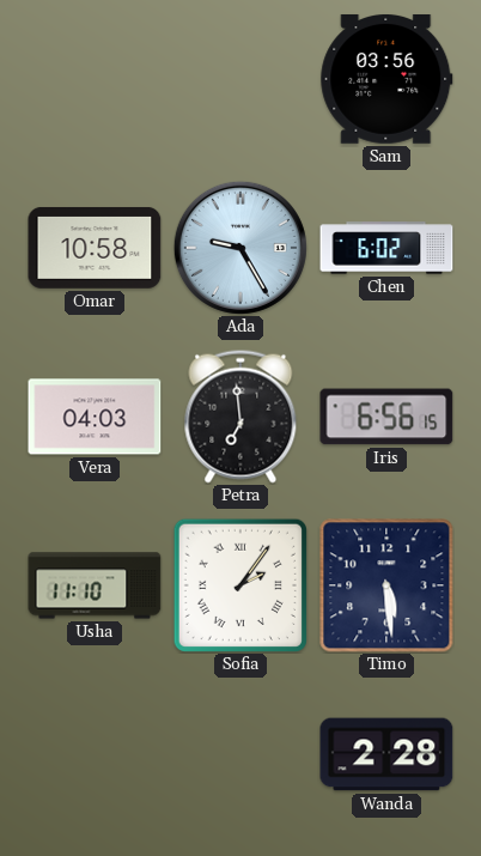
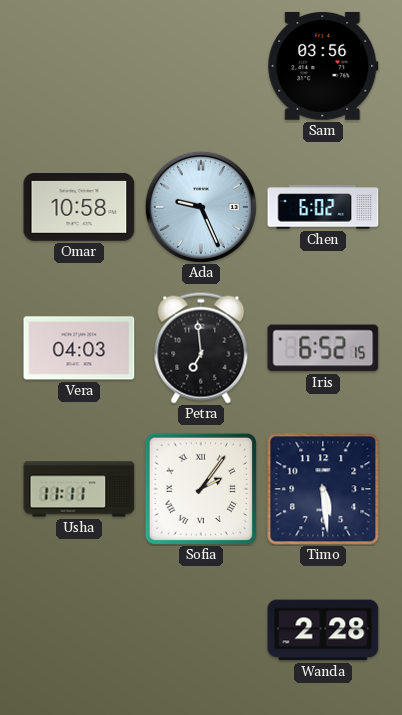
Ada: 9:25 -> 9:26 (201, 207)
Iris: 6:56 -> 6:52 (323, 348)
Usha: 11:10 -> 11:11 (79, 489)
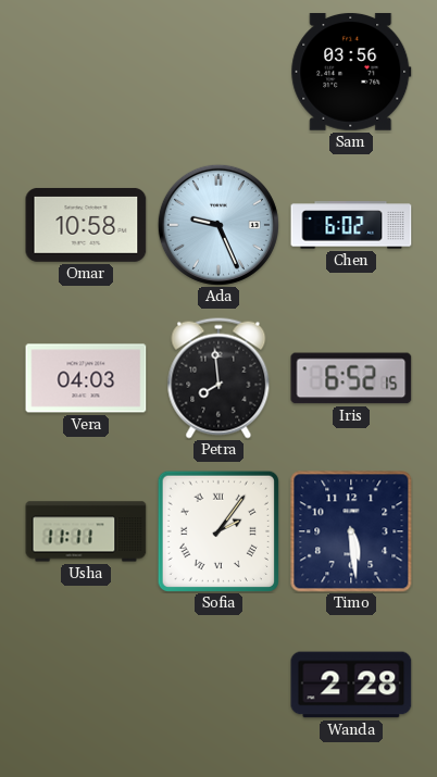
Petra: 6:59 -> 7:59 (218, 378)
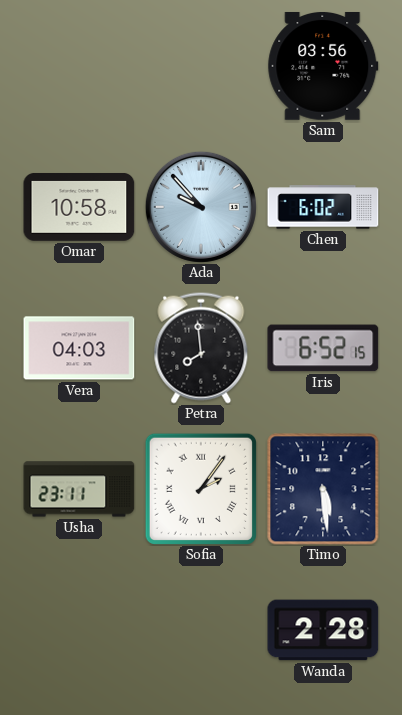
Ada: 9:26 -> 9:53 (201, 207)
Usha: 11:11 -> 23:11 (79, 489)
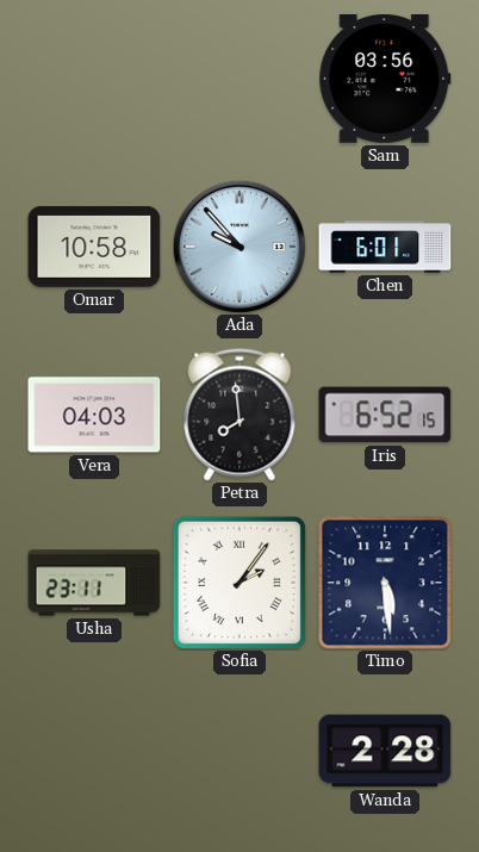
Chen: 6:02 -> 6:01 (385, 247)
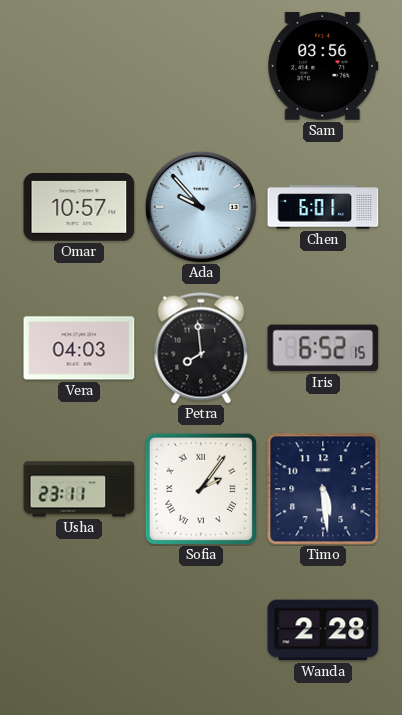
Omar: 10:58 -> 10:57 (79, 207)
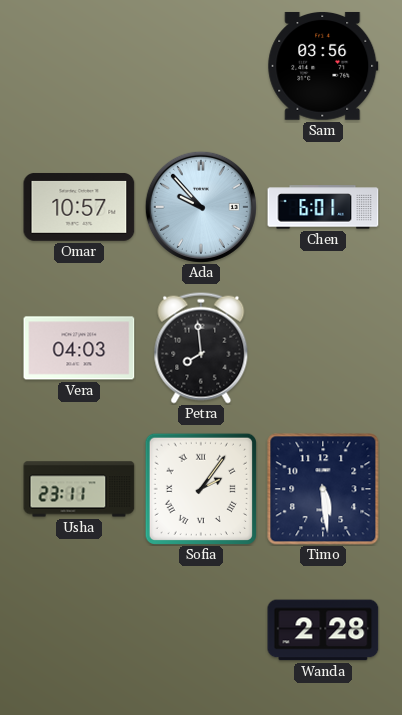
Iris: 6:52 -> none (323, 348)
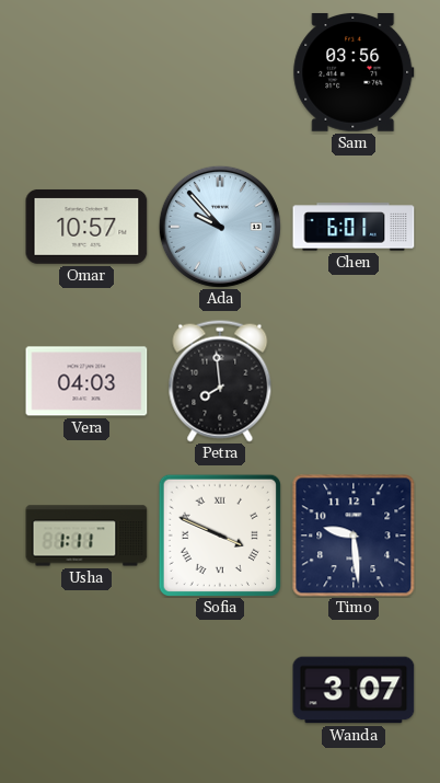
Usha: 23:11 -> 1:11 (86, 536)
Sofia: 2:06 -> 3:49 (220, 536)
Timo: 5:29 -> 9:29 (354, 536)
Wanda: 2:28 -> 3:07 (354, 690)
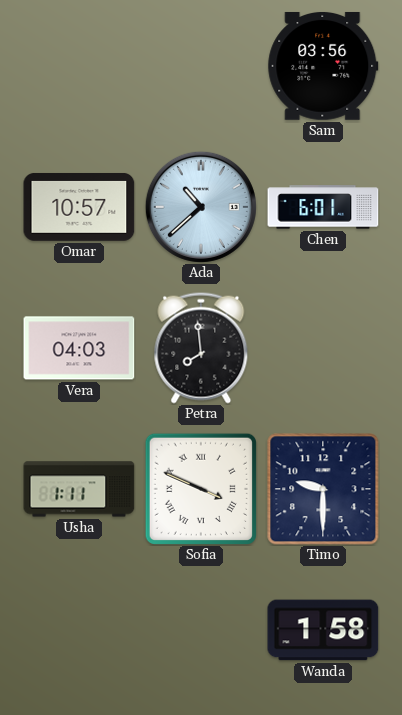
Ada: 9:53 -> 10:38 (201, 207)
Timo: 9:29 -> 9:30 (323, 489)
Wanda: 3:07 -> 1:58 (323, 630)
